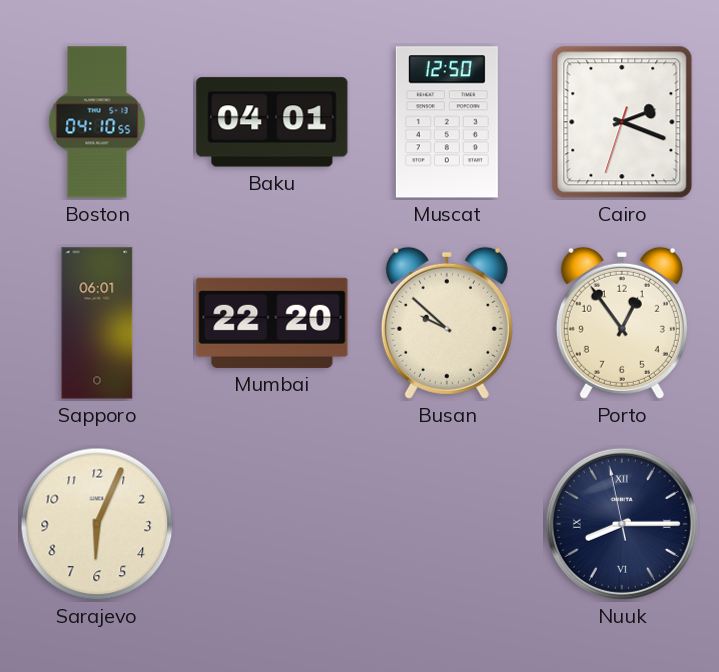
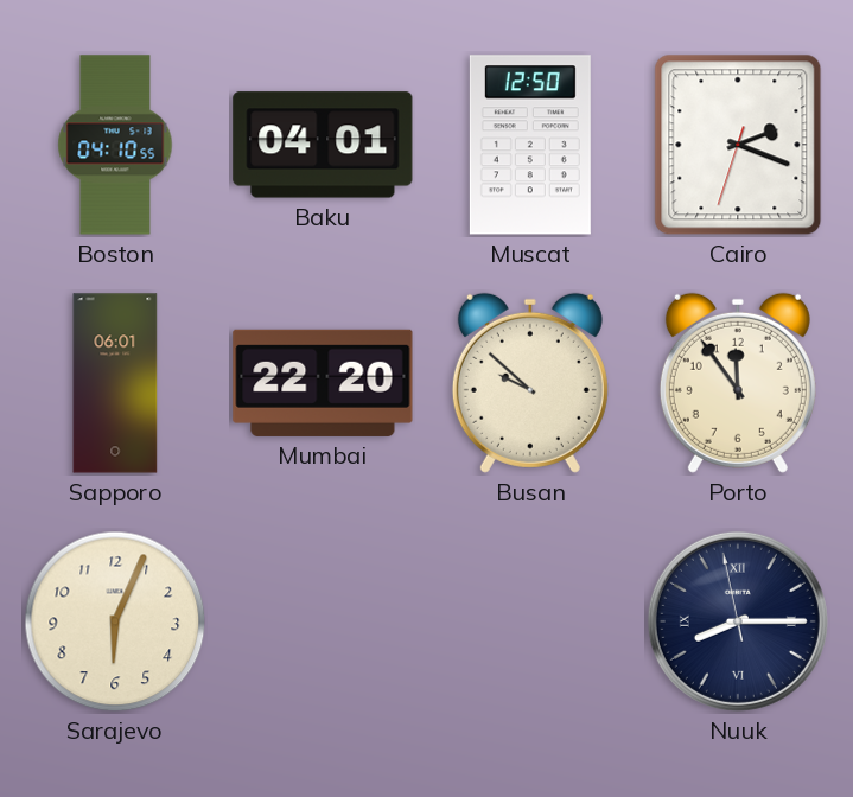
Porto: 12:54 -> 11:54 (738, 383)
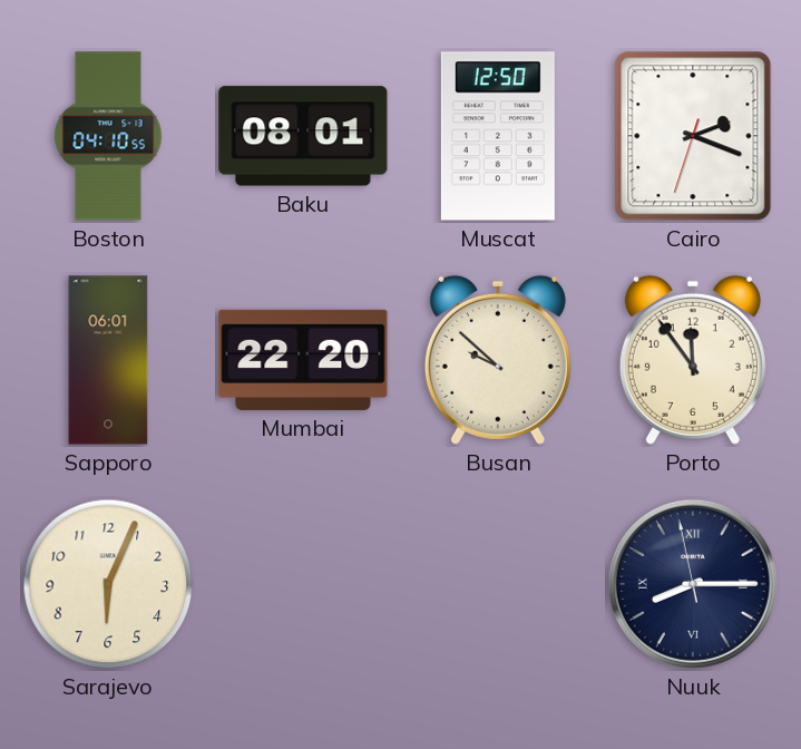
Baku: 04:01 -> 08:01 (303, 136)
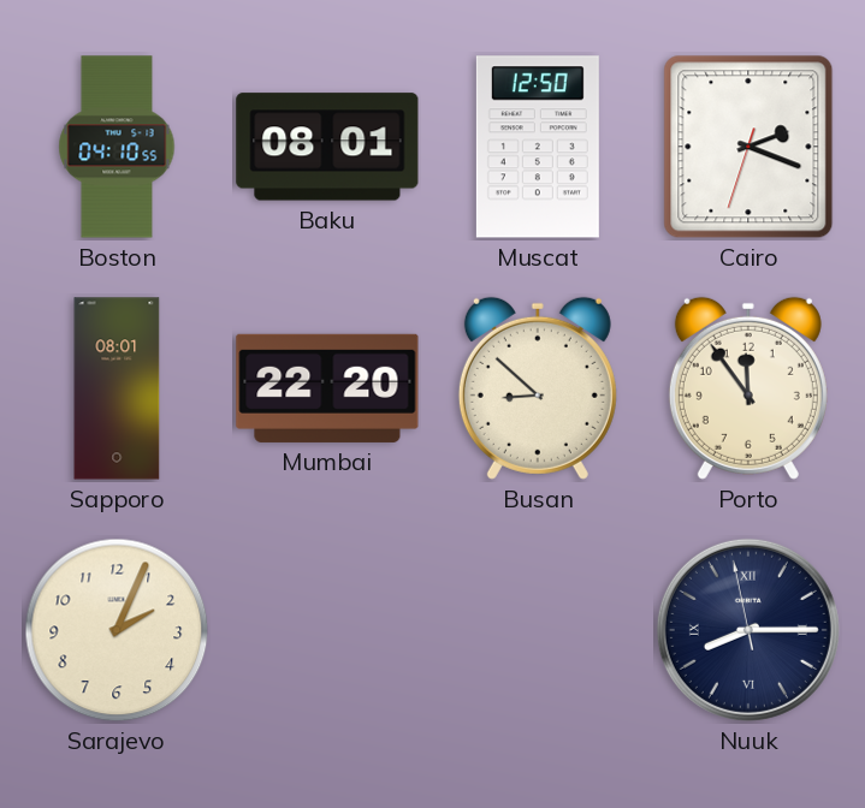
Sapporo: 06:01 -> 08:01 (117, 388)
Busan: 9:52 -> 8:52 (538, 388)
Sarajevo: 6:04 -> 2:04 (117, 630)
